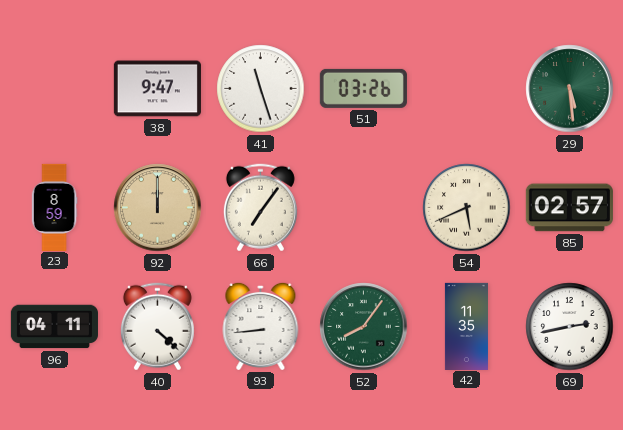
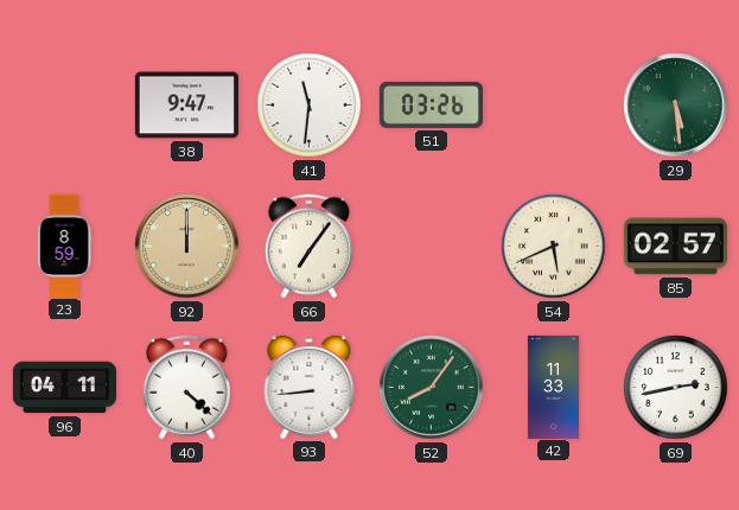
41: 11:27 -> 11:31 (310, 106)
42: 11:35 -> 11:33 (553, 387)
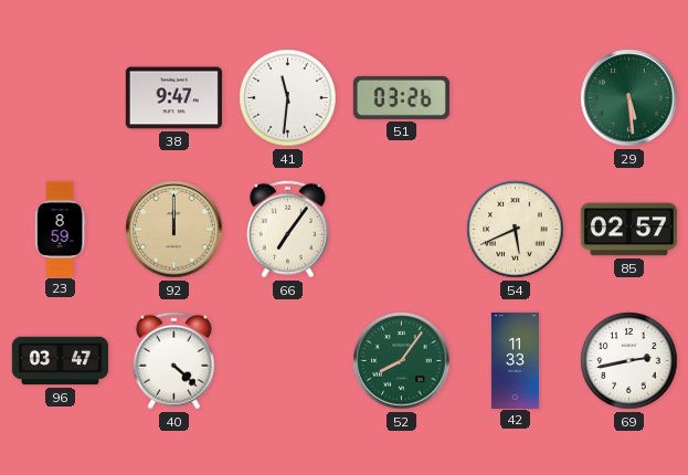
96: 04:11 -> 03:47 (60, 361)
93: 8:44 -> none (310, 387)
